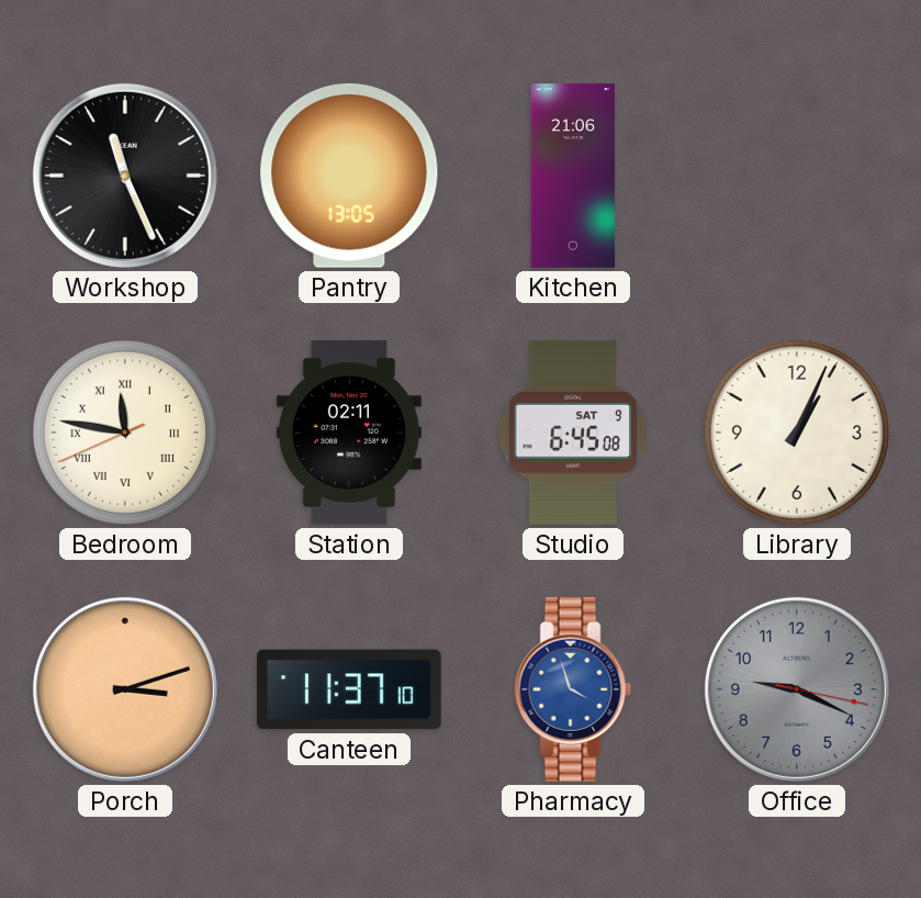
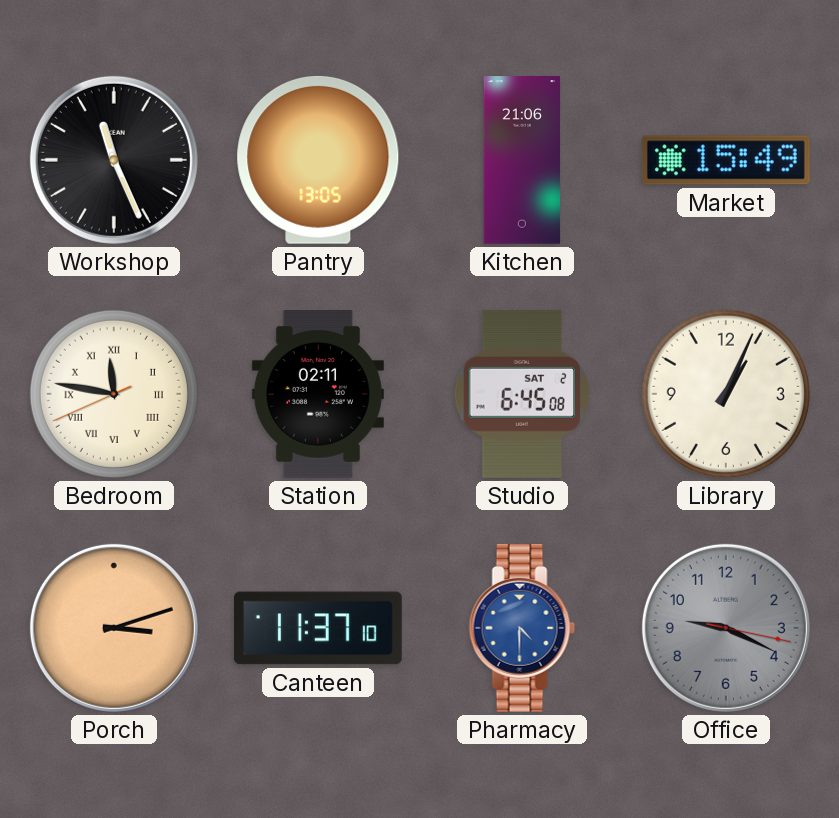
Market: none -> 15:49 (726, 160)
Studio date: SAT 9 -> SAT 2 (522, 394)
Pharmacy: 3:57 -> 4:30 (522, 628)
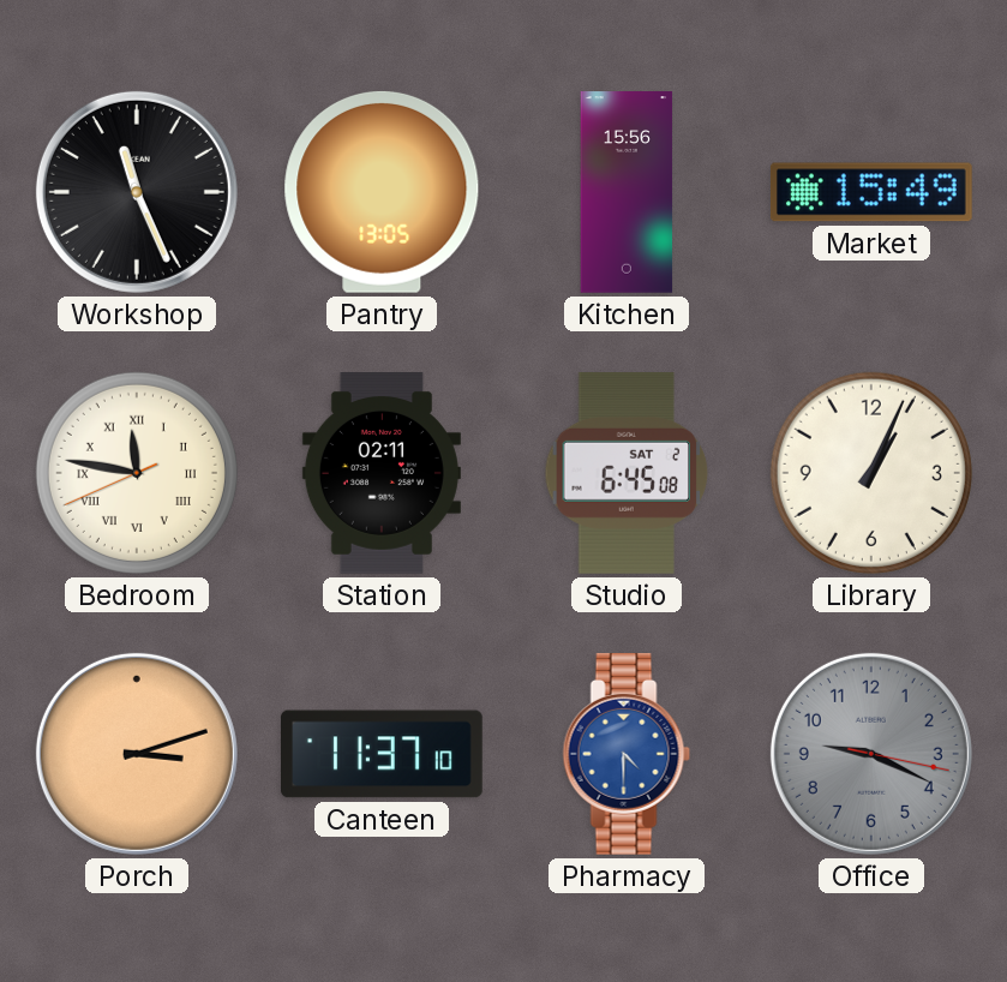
Kitchen: 21:06 -> 15:56 (627, 192)
